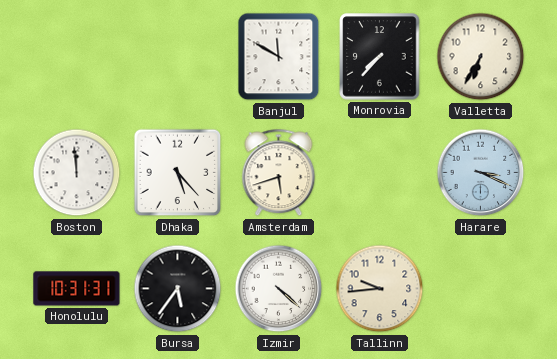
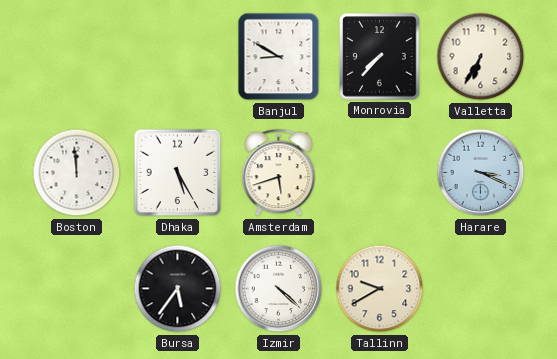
Banjul: 11:50 -> 8:50 (279, 57)
Dhaka: 5:23 -> 5:25 (178, 173)
Honolulu: 10:31 -> none (77, 289)
Tallinn: 9:44 -> 9:40 (380, 289)
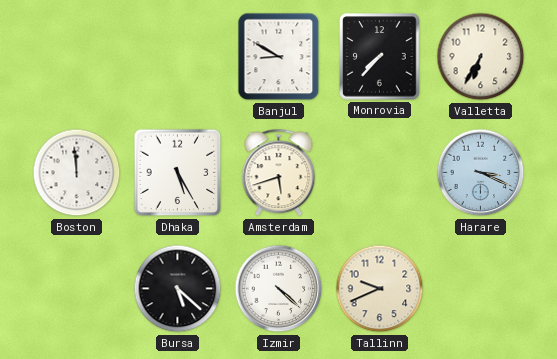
Bursa: 5:36 -> 5:22 (178, 289)
Tallinn: 9:40 -> 9:41 (380, 289)
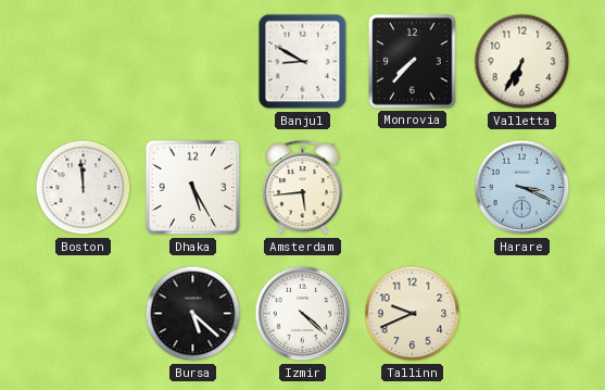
Amsterdam: 5:42 -> 5:44 (303, 188)
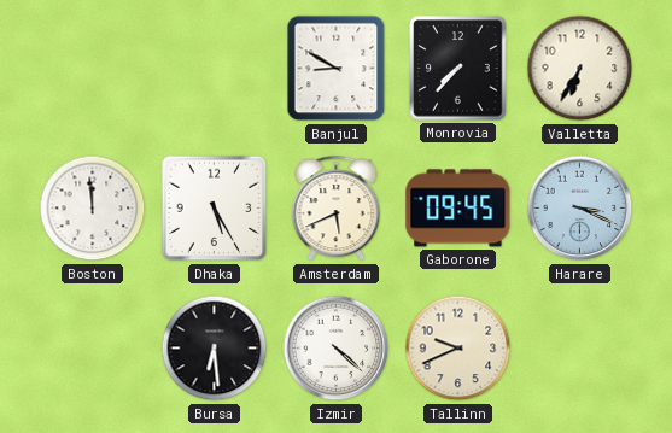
Amsterdam: 5:44 -> 5:41 (337, 209)
Gaborone: none -> 09:45 (458, 209)
Bursa: 5:22 -> 6:29 (215, 349)
